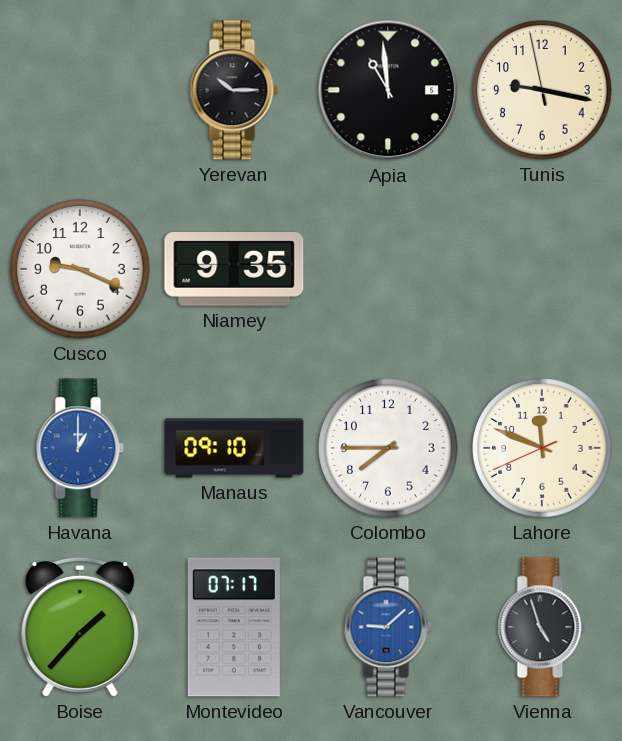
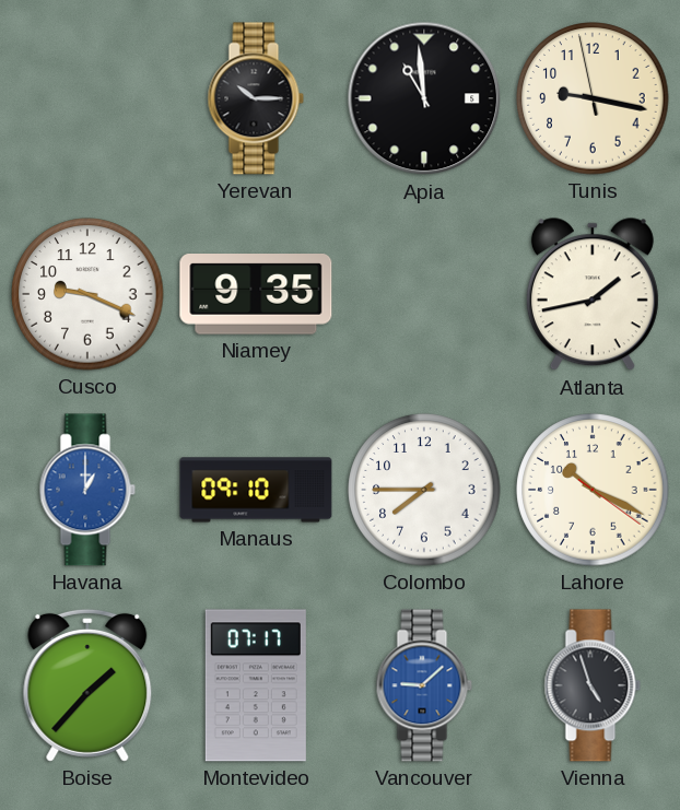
Atlanta: none -> 1:43 (593, 295)
Lahore: 11:48 -> 10:19 (593, 490)
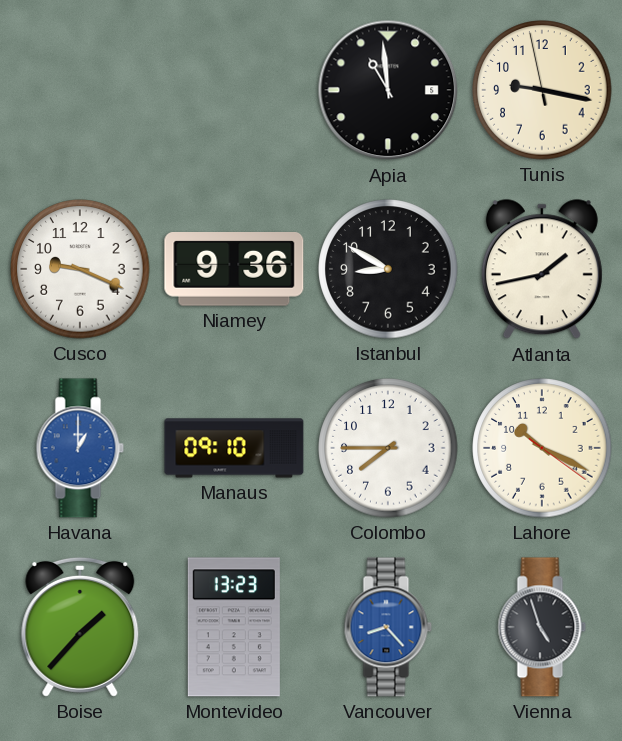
Yerevan: 10:15 -> none (256, 98)
Niamey: 9:35 -> 9:36 (234, 270)
Istanbul: none -> 8:50 (388, 269)
Montevideo: 07:17 -> 13:23 (234, 627)
Vancouver: 9:08 -> 8:23 (388, 627)
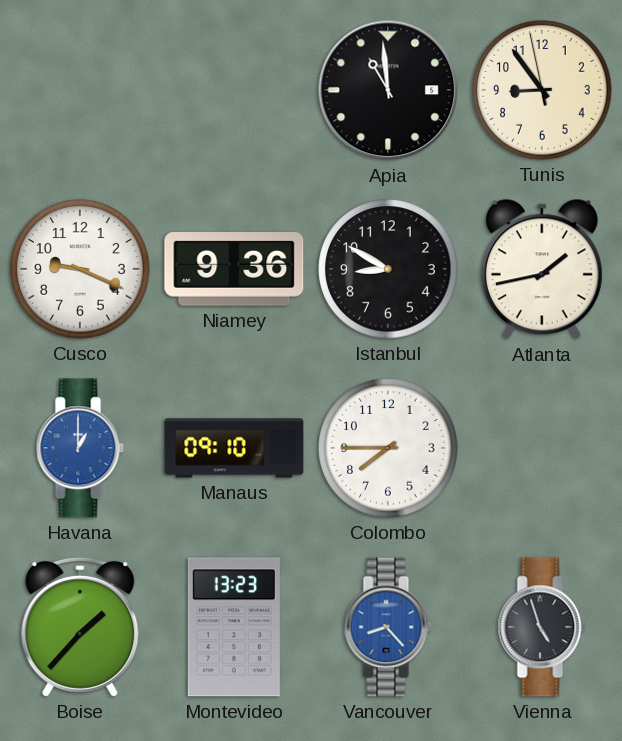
Tunis: 9:16 -> 8:53 (542, 90)
Lahore: 10:19 -> none (542, 448)
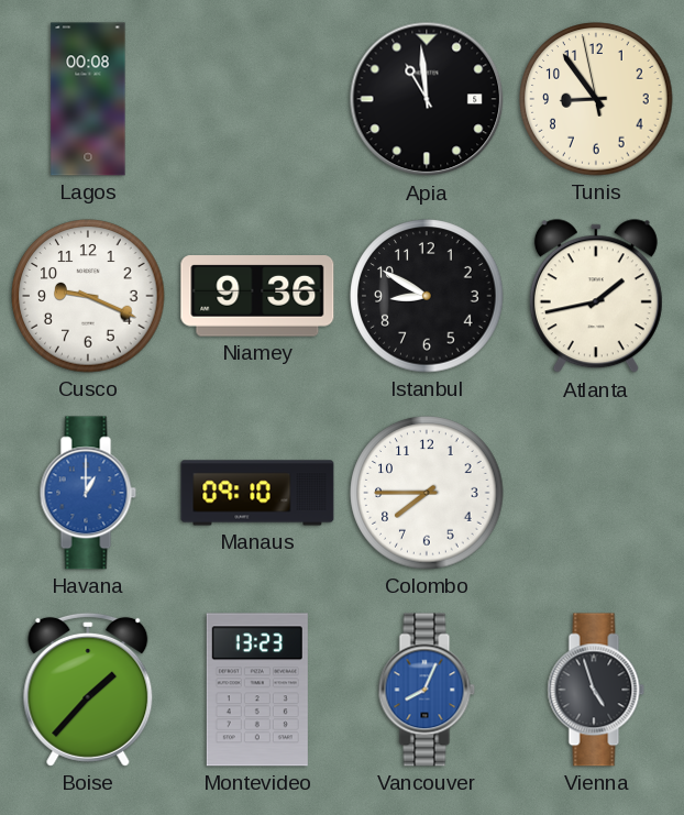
Lagos: none -> 00:08 (88, 99)
Vancouver: 8:23 -> 8:04 (427, 690)
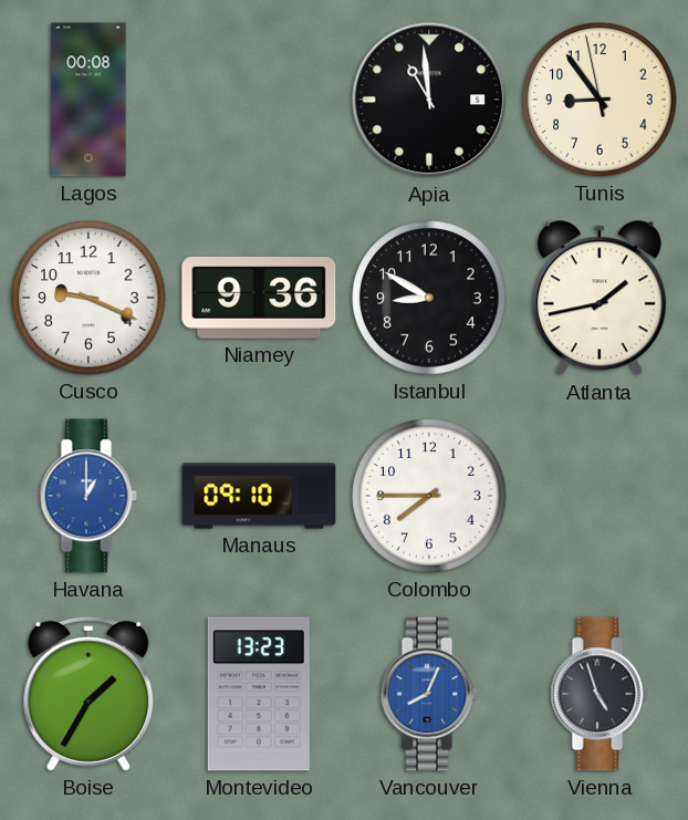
Boise: 1:37 -> 1:35 (88, 694)
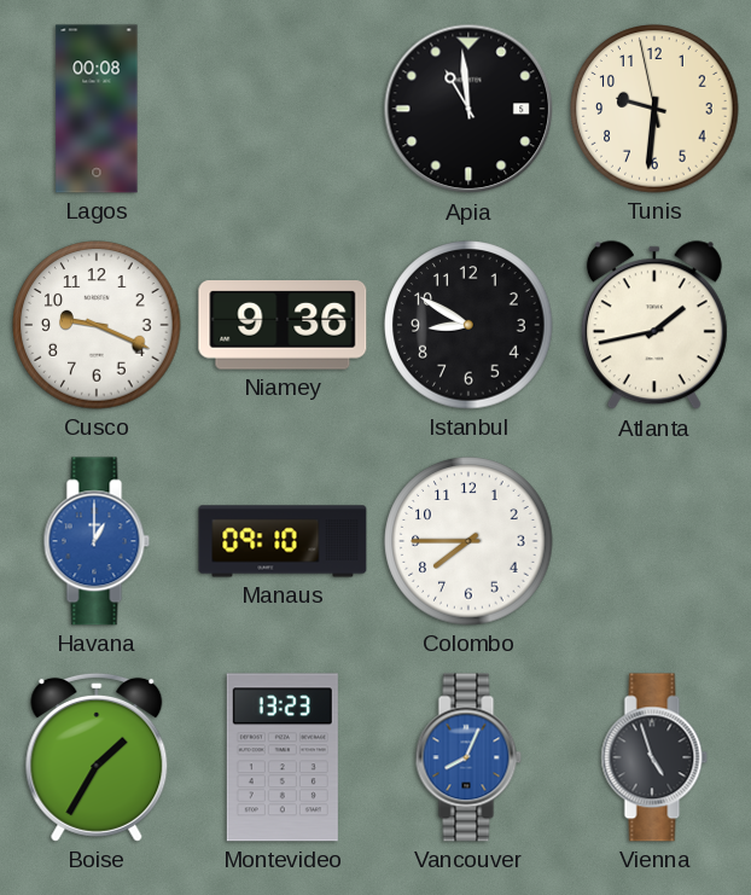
Tunis: 8:53 -> 9:30 (654, 109)
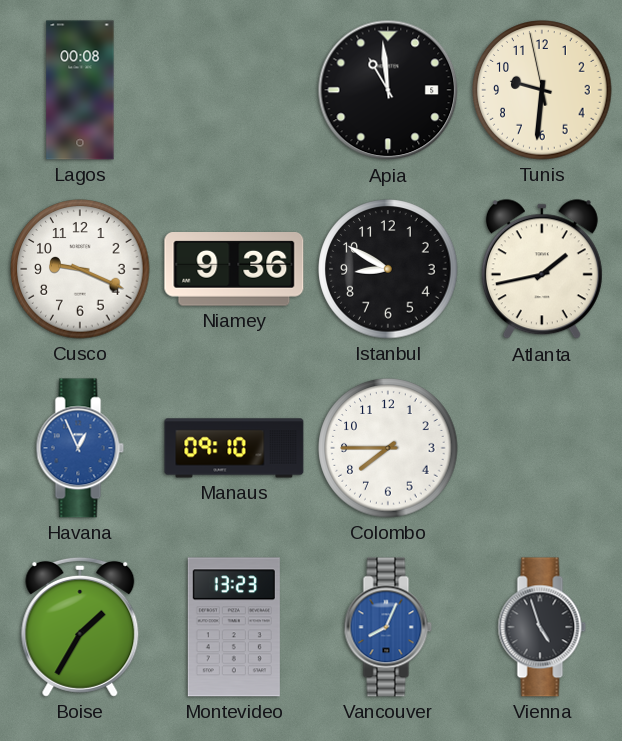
Havana: 1:00 -> 12:56 (80, 448)
